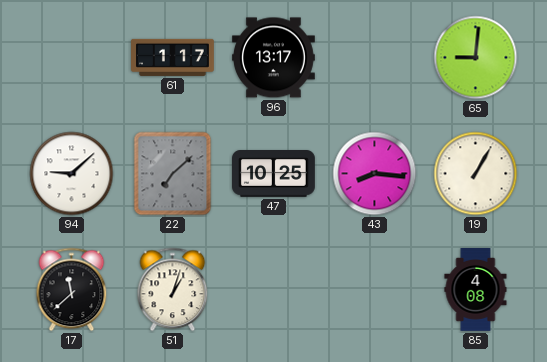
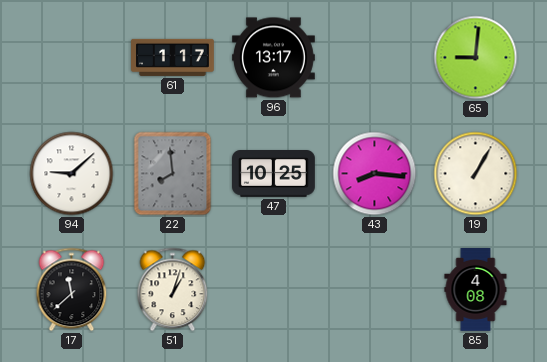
22: 7:08 -> 7:59 (173, 174)
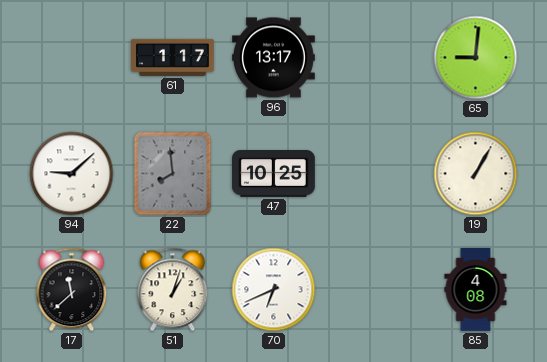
43: 8:16 -> none (375, 174)
70: none -> 6:41 (274, 290)
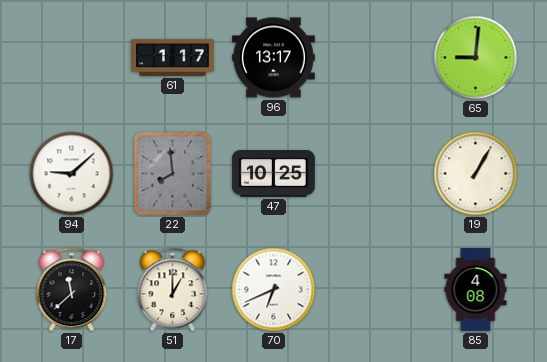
51: 1:03 -> 1:00 (173, 290)
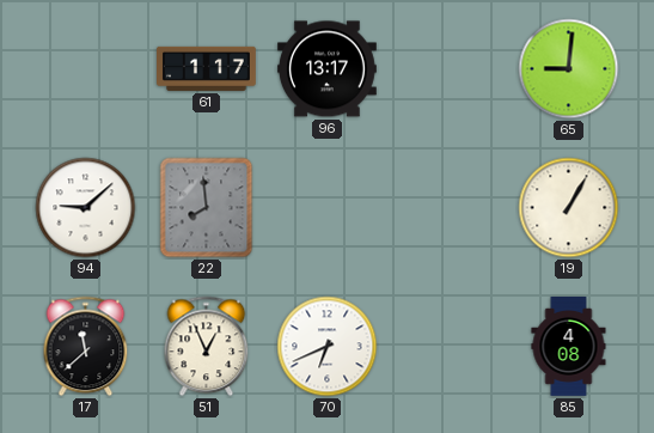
47: 10:25 -> none (274, 174)
51: 1:00 -> 12:56 (207, 347)
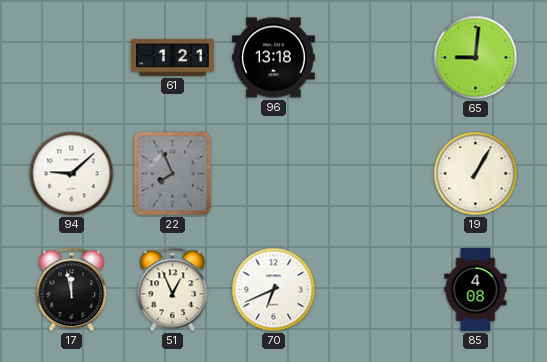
61: 1:17 -> 1:21 (173, 57)
96: 13:17 -> 13:18 (274, 58)
22: 7:59 -> 7:56 (173, 174)
17: 11:38 -> 11:58 (72, 290)
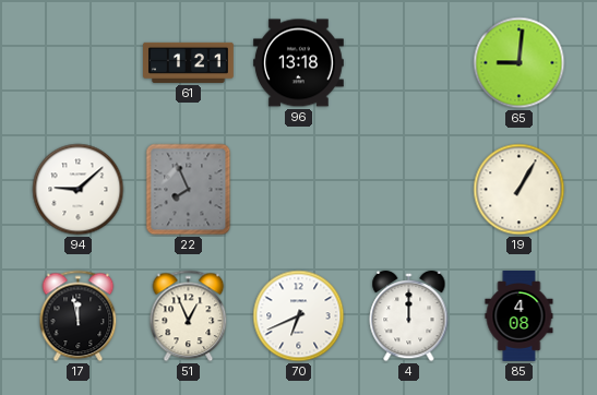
4: none -> 12:00 (409, 316)
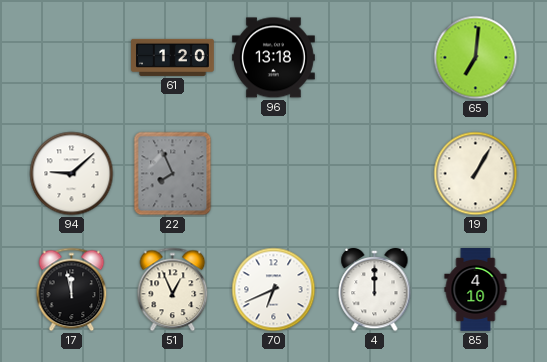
61: 1:21 -> 1:20 (173, 57)
65: 9:01 -> 7:01 (476, 58)
85: 4:08 -> 4:10 (476, 290)
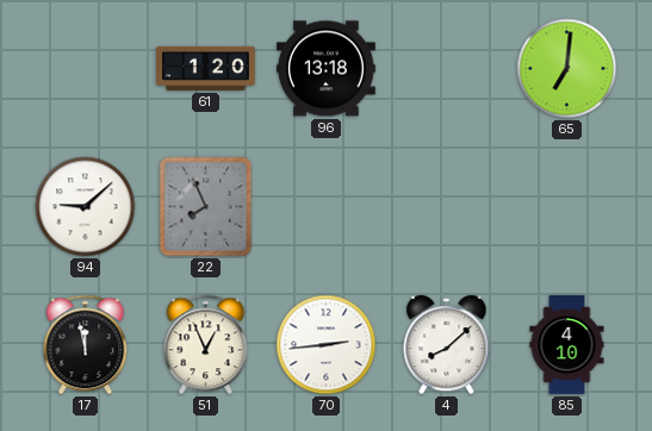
19: 1:05 -> none (476, 174)
70: 6:41 -> 2:44 (327, 345)
4: 12:00 -> 8:08 (447, 345)
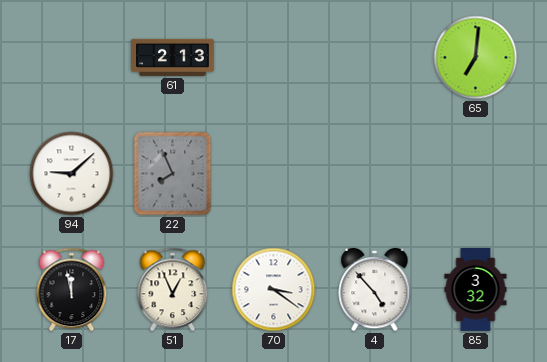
61: 1:20 -> 2:13 (173, 57)
96: 13:18 -> none (327, 69)
70: 2:44 -> 3:21 (274, 290)
4: 8:08 -> 4:53 (375, 290)
85: 4:10 -> 3:32 (476, 290)
